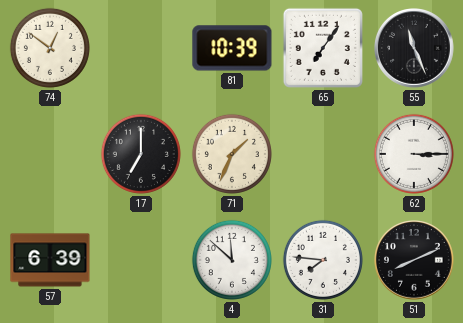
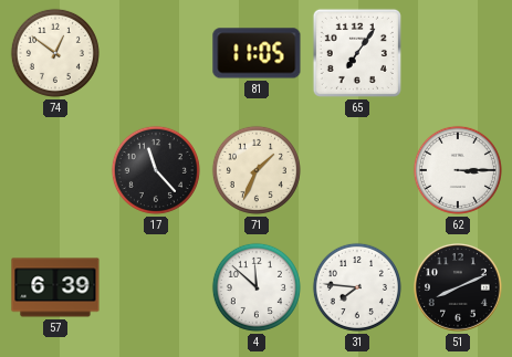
81: 10:39 -> 11:05 (257, 53)
55: 11:26 -> none (415, 49)
17: 7:00 -> 11:23 (156, 170)
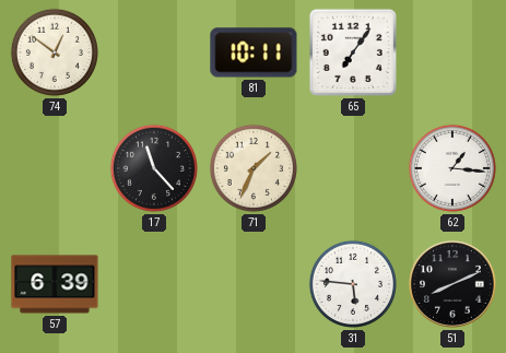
81: 11:05 -> 10:11 (254, 52)
62: 3:15 -> 1:16 (452, 168)
4: 11:52 -> none (257, 287)
31: 7:46 -> 5:46 (353, 284)
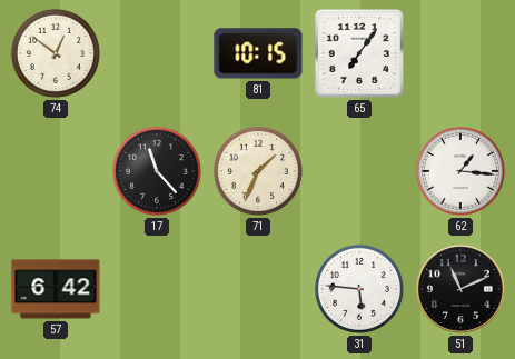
81: 10:11 -> 10:15 (258, 53)
57: 6:39 -> 6:42 (56, 289)
51: 8:11 -> 11:11 (462, 290)
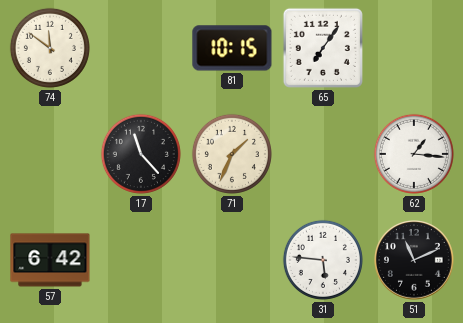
74: 12:51 -> 11:51 (50, 48)
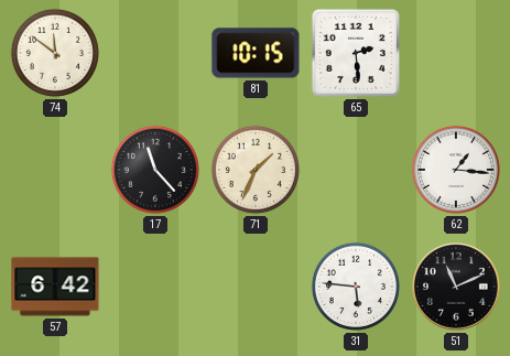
65: 7:06 -> 2:29 (356, 53)
